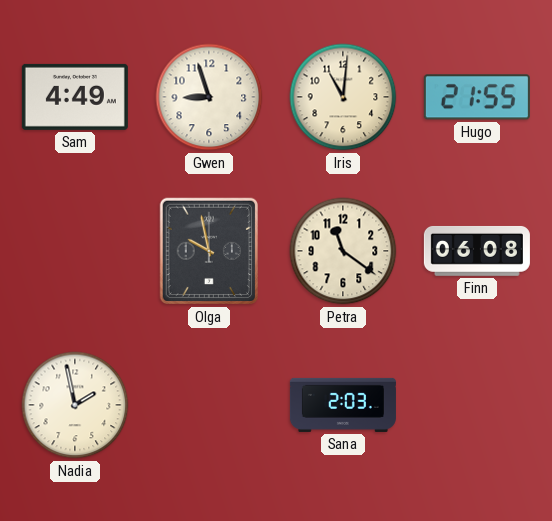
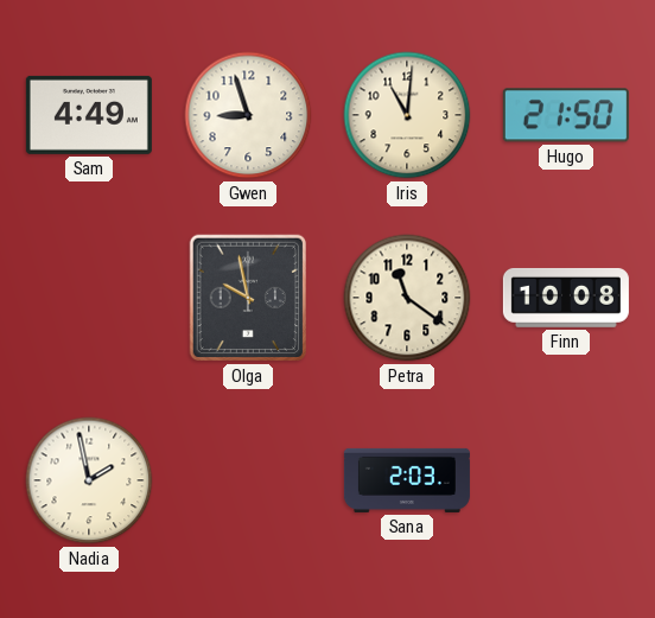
Hugo: 21:55 -> 21:50 (566, 115)
Finn: 06:08 -> 10:08 (566, 298)
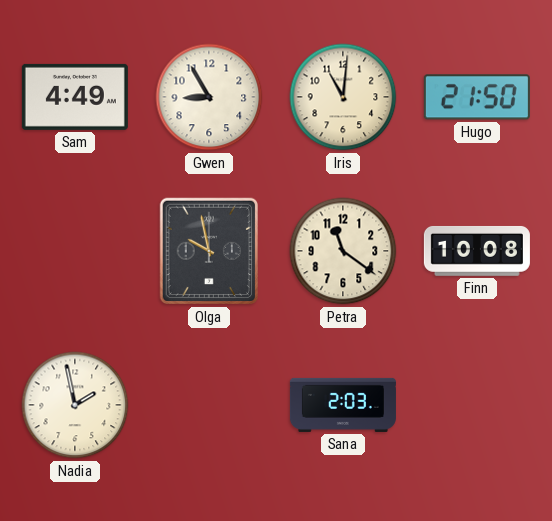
Gwen: 8:57 -> 8:55 (209, 97)
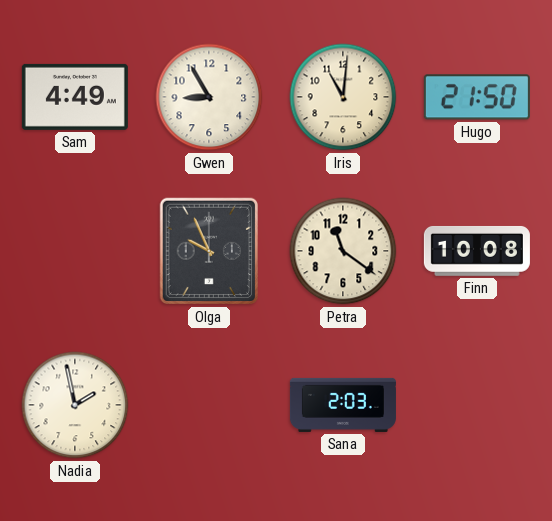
Olga: 9:58 -> 9:56 (208, 251)
